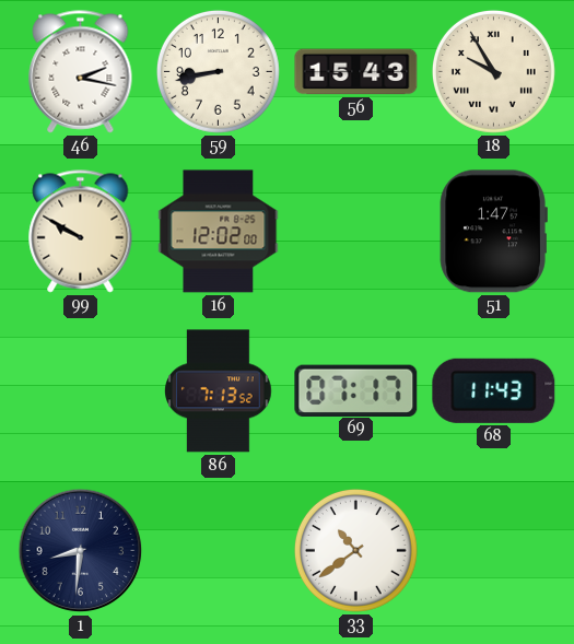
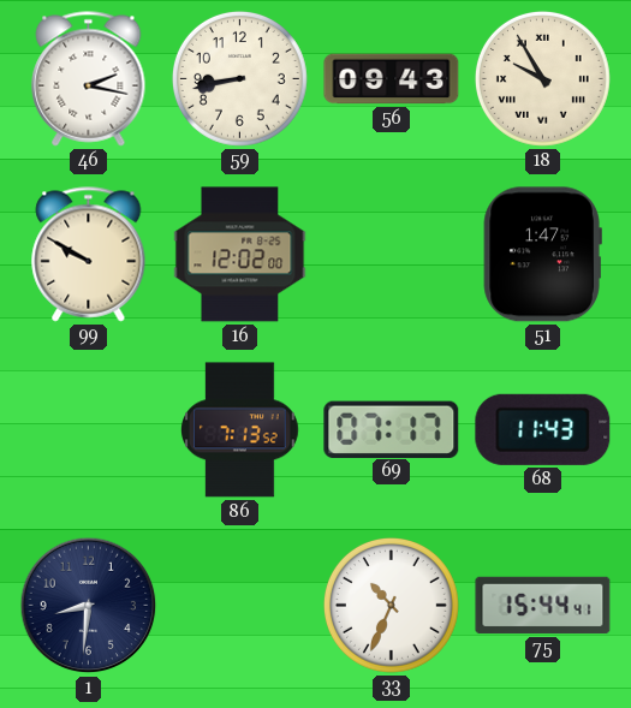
56: 15:43 -> 09:43 (392, 79)
33: 10:39 -> 10:34 (391, 605)
75: none -> 15:44 (543, 606)
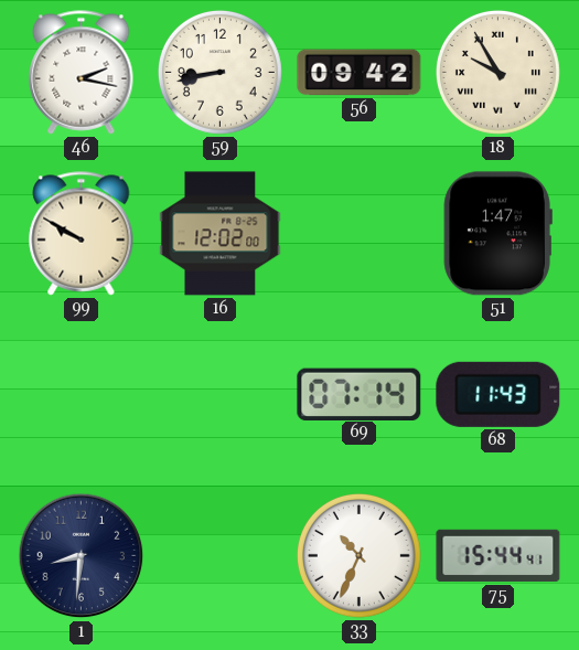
56: 09:43 -> 09:42 (360, 73)
86: 7:13 -> none (240, 430)
69: 07:17 -> 07:14 (360, 394)
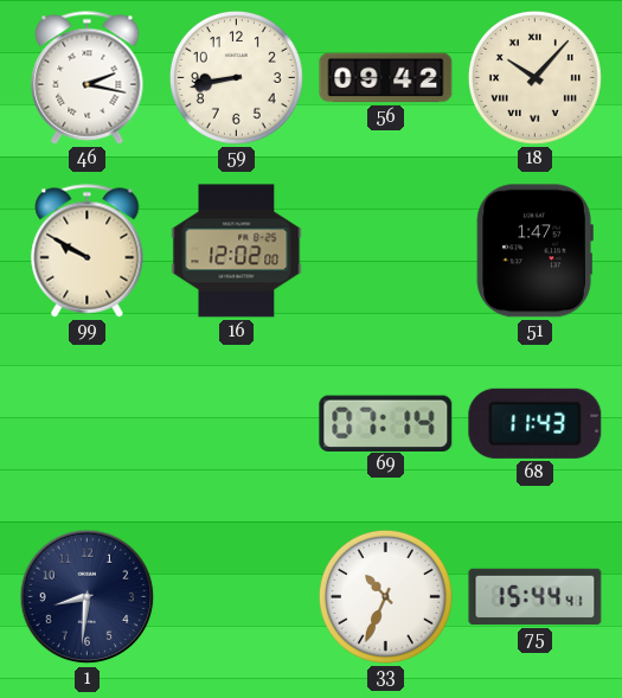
18: 9:55 -> 10:07 (534, 77)
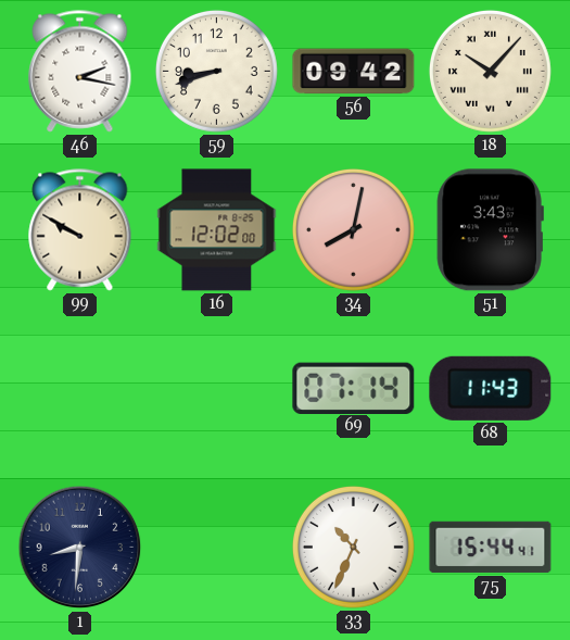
59: 8:43 -> 8:42 (216, 71)
34: none -> 8:02 (353, 229)
51: 1:47 -> 3:43 (490, 230)
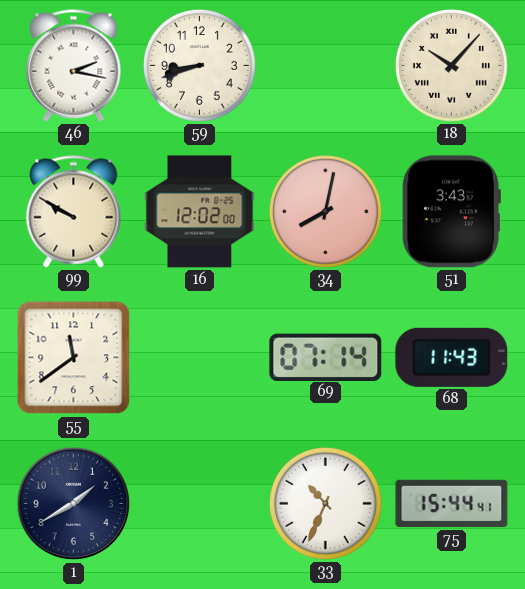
56: 09:42 -> none (354, 72)
55: none -> 11:39 (74, 358)
1: 8:31 -> 1:40 (74, 504)
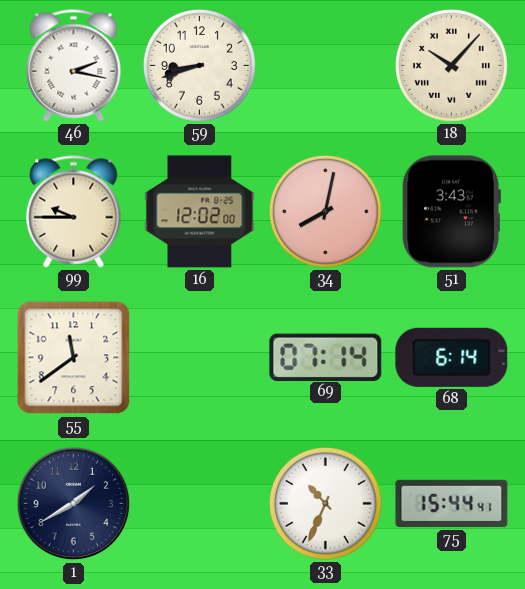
99: 9:50 -> 9:45 (74, 212)
68: 11:43 -> 6:14 (452, 357)
